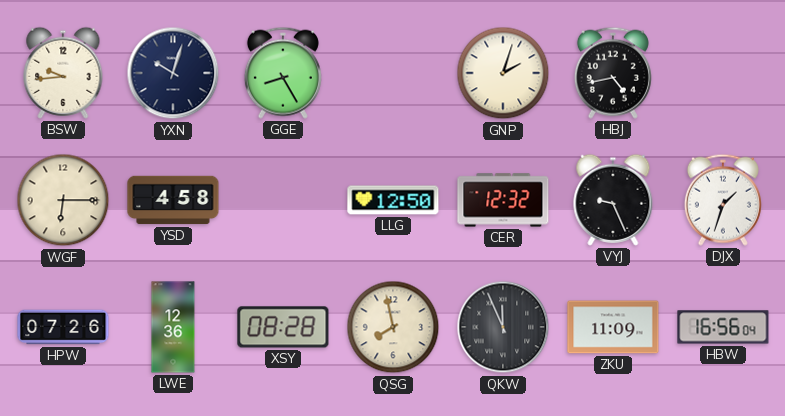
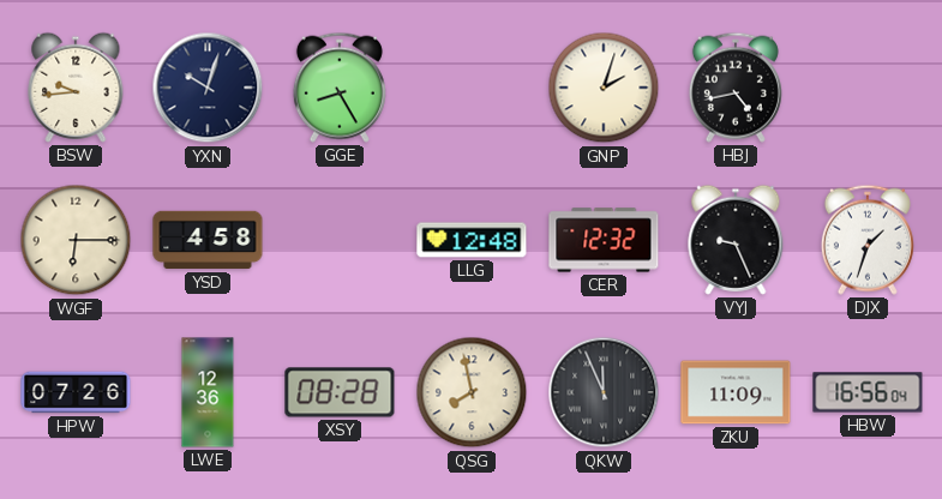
LLG: 12:50 -> 12:48 (472, 240)
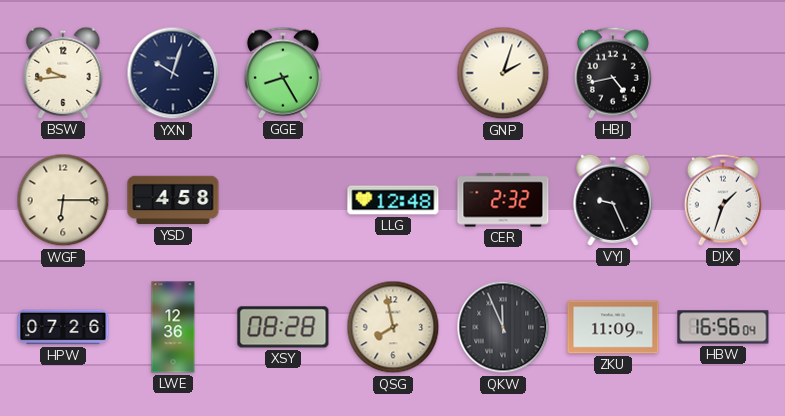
CER: 12:32 -> 2:32 (503, 200)
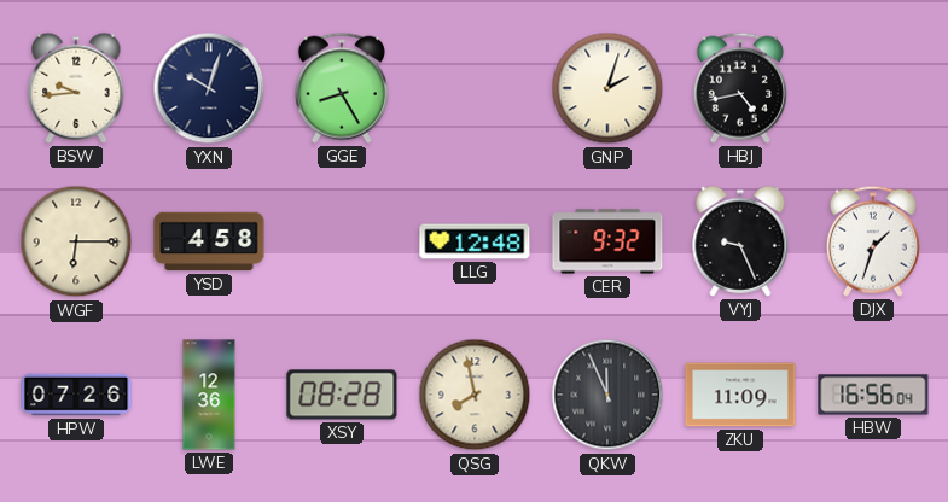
CER: 2:32 -> 9:32 (607, 241)
